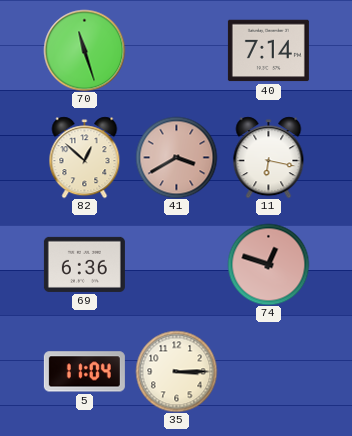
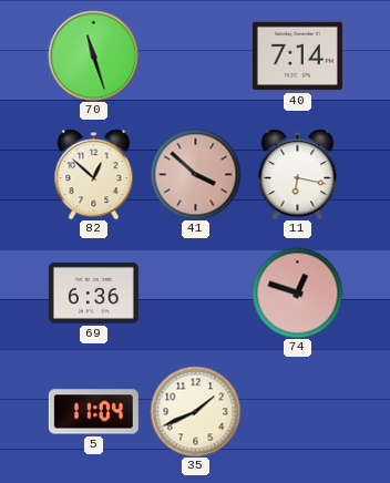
41: 3:40 -> 3:52 (195, 174)
35: 3:15 -> 1:41 (195, 411)
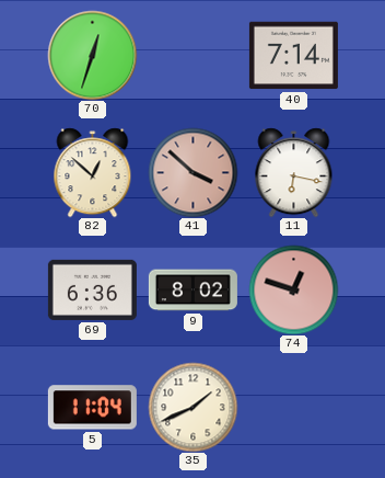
70: 11:27 -> 12:33 (92, 55)
9: none -> 8:02 (192, 291)
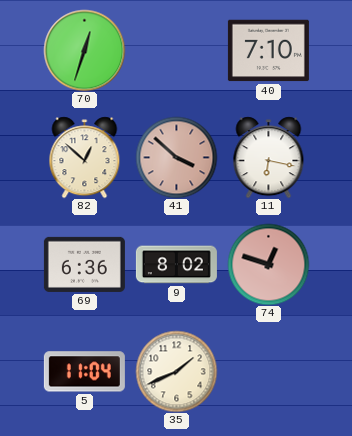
40: 7:14 -> 7:10 (268, 51)
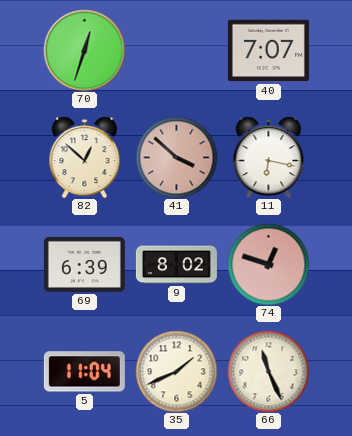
40: 7:10 -> 7:07 (268, 51)
69: 6:36 -> 6:39 (84, 264)
66: none -> 11:26 (268, 371)
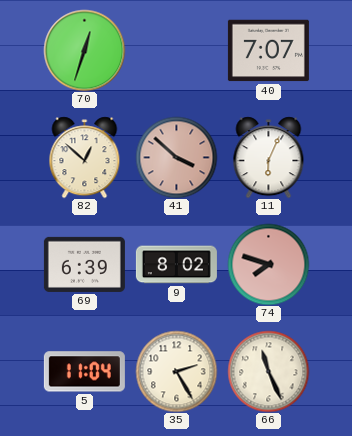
11: 6:17 -> 6:04 (269, 157)
74: 12:48 -> 7:48 (268, 264)
35: 1:41 -> 2:25 (176, 371)
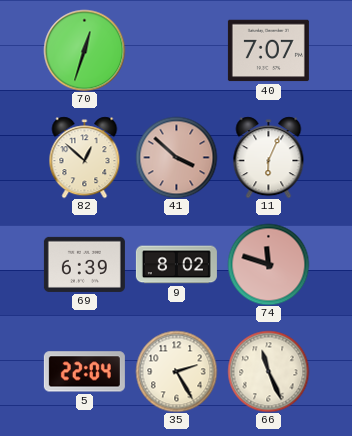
74: 7:48 -> 11:48 (268, 264)
5: 11:04 -> 22:04 (84, 372)
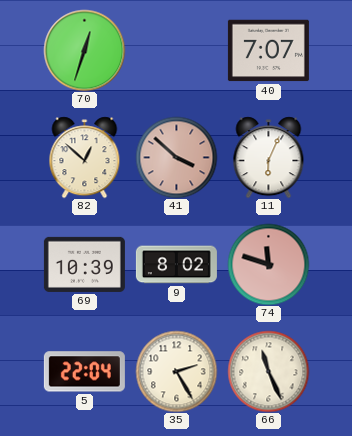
69: 6:39 -> 10:39 (84, 264)
